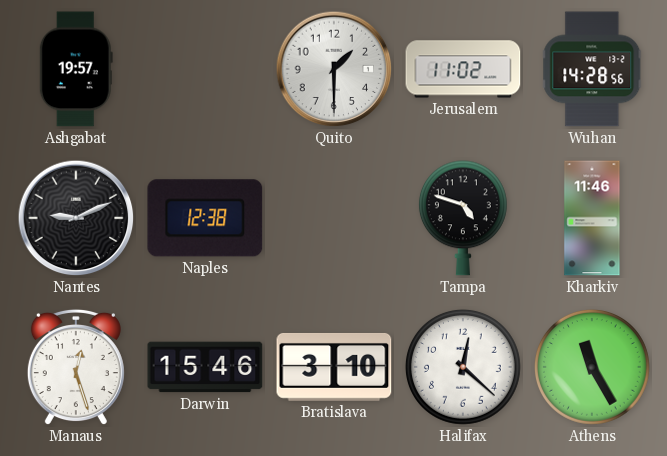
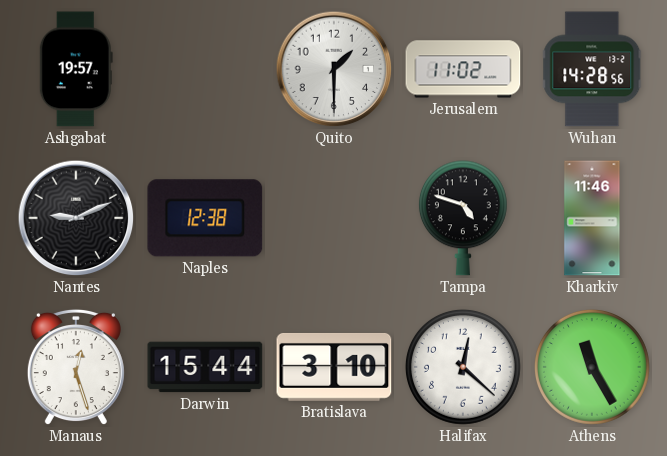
Darwin: 15:46 -> 15:44 (205, 367)
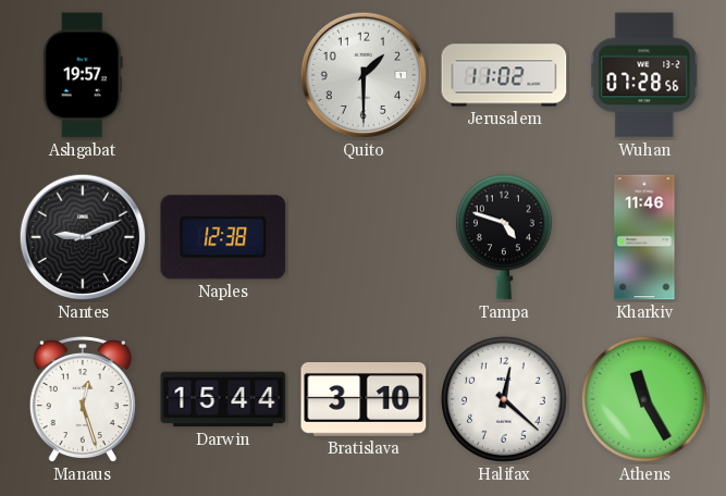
Wuhan: 14:28 -> 07:28 (644, 75)
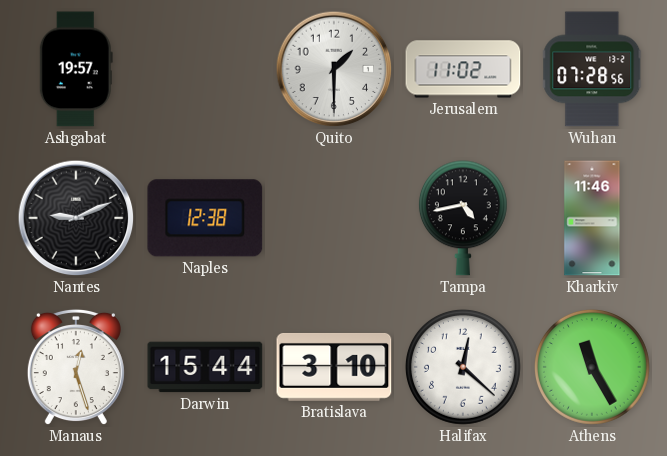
Tampa: 4:48 -> 4:43 (463, 218)
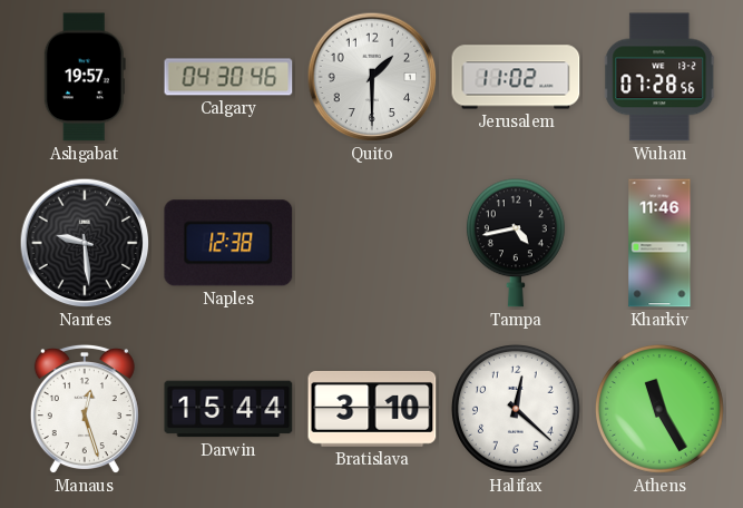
Calgary: none -> 04:30 (228, 77)
Nantes: 9:11 -> 9:29 (85, 243)
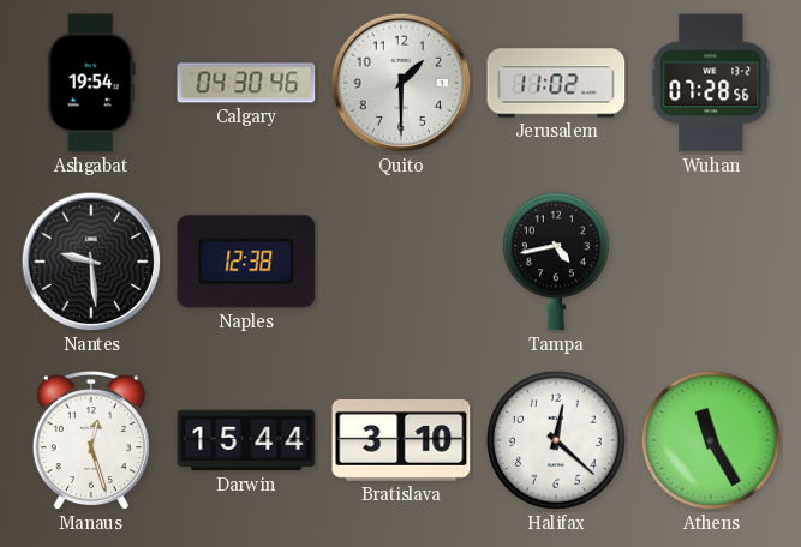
Ashgabat: 19:57 -> 19:54 (91, 83)
Kharkiv: 11:46 -> none (659, 243)
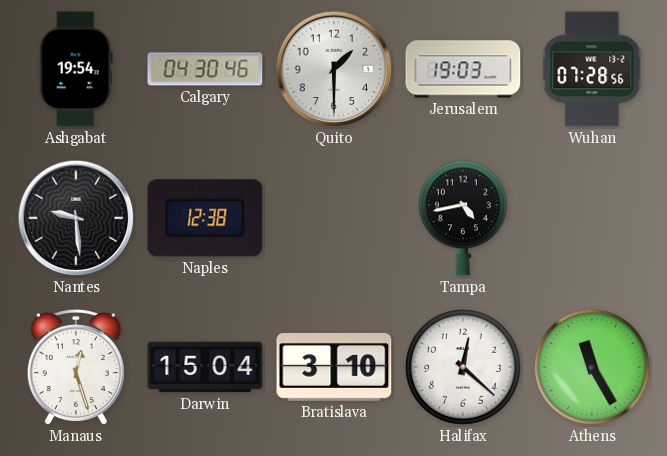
Jerusalem: 11:02 -> 19:03 (463, 69)
Darwin: 15:44 -> 15:04 (205, 367)
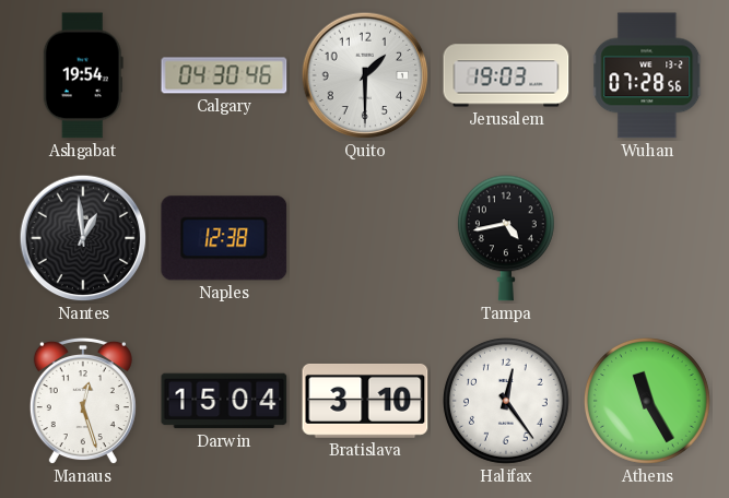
Nantes: 9:29 -> 12:59 (83, 238)
Halifax: 12:22 -> 12:24 (506, 401)
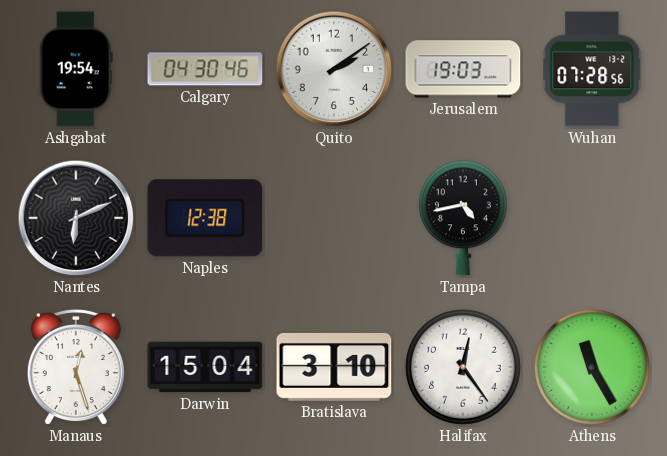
Quito: 1:30 -> 2:09 (334, 69)
Nantes: 12:59 -> 6:11 (76, 218)
